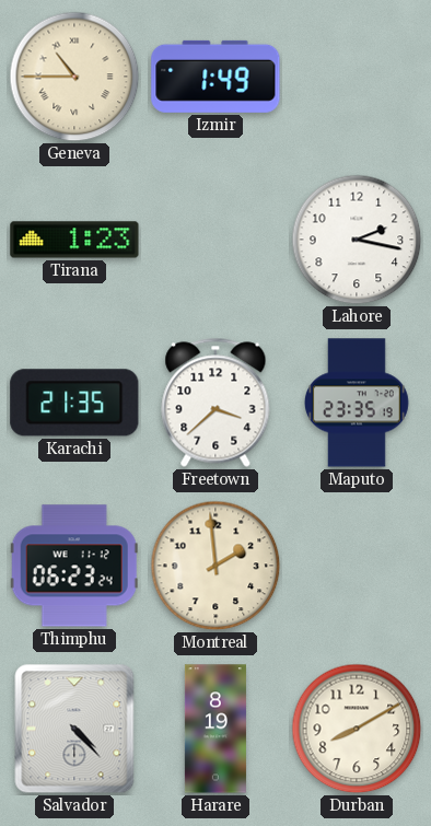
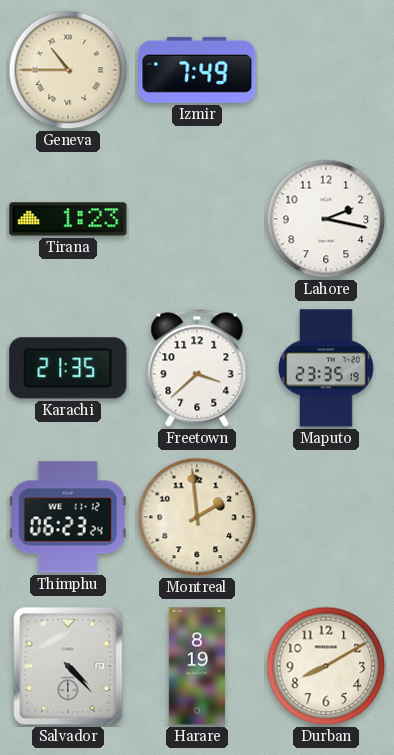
Izmir: 1:49 -> 7:49 (197, 70)
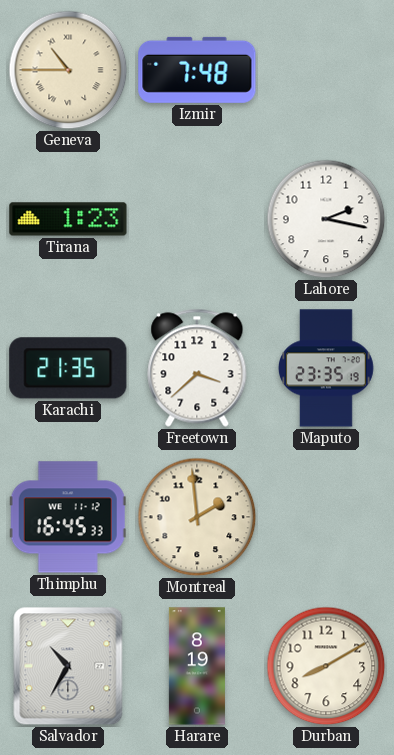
Izmir: 7:49 -> 7:48 (197, 70)
Thimphu: 06:23 -> 16:45 (68, 517)
Salvador: 4:23 -> 10:35 (68, 666)
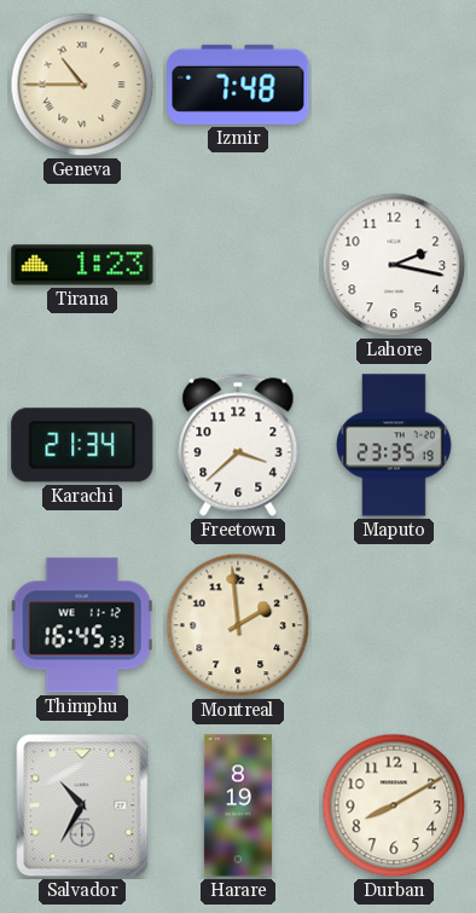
Karachi: 21:35 -> 21:34 (82, 445)
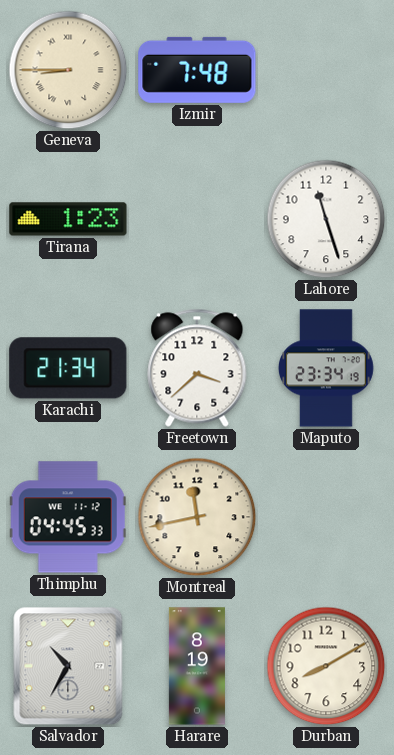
Geneva: 10:45 -> 8:45 (68, 70)
Lahore: 2:17 -> 11:27 (326, 219)
Maputo: 23:35 -> 23:34 (327, 368)
Thimphu: 16:45 -> 04:45 (68, 517)
Montreal: 1:59 -> 11:43 (197, 517)
